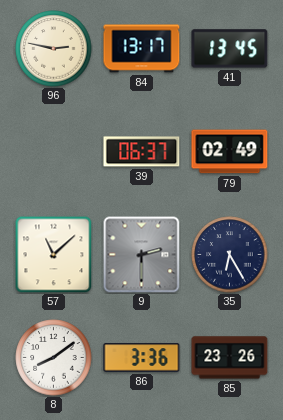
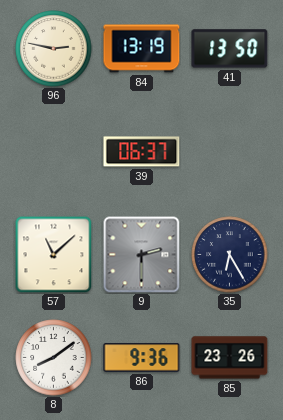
84: 13:17 -> 13:19 (142, 49)
41: 13:45 -> 13:50 (230, 49)
79: 02:49 -> none (230, 152)
86: 3:36 -> 9:36 (142, 358)
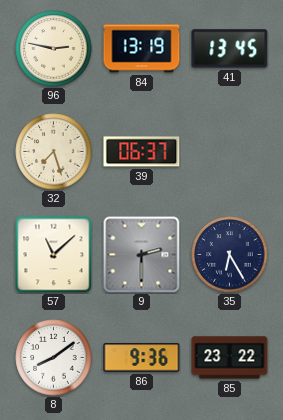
41: 13:50 -> 13:45 (230, 49)
32: none -> 7:27 (54, 152)
85: 23:26 -> 23:22 (230, 358)
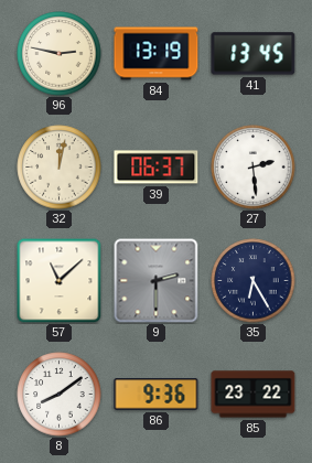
32: 7:27 -> 12:02 (60, 168)
27: none -> 2:29 (254, 168)
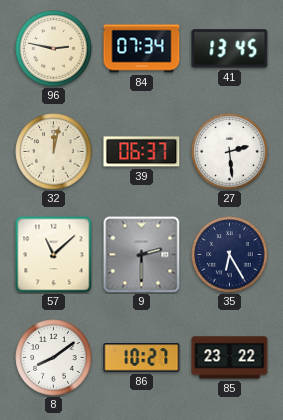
84: 13:19 -> 07:34 (142, 49)
86: 9:36 -> 10:27 (142, 358)
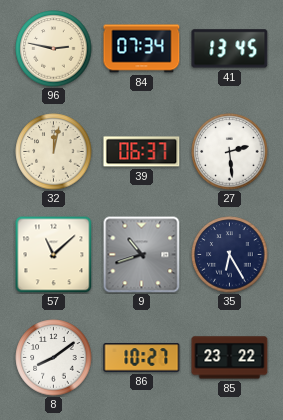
9: 2:30 -> 10:42 (142, 255)
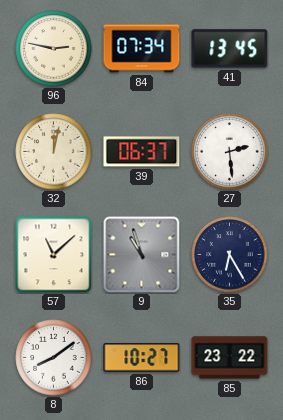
9: 10:42 -> 10:57 (142, 255)
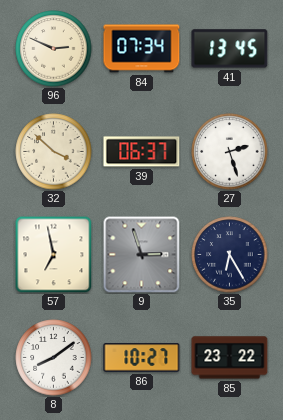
96: 2:47 -> 2:49 (54, 49)
32: 12:02 -> 3:52 (54, 152)
27: 2:29 -> 2:27 (230, 152)
57: 11:08 -> 6:58 (53, 254)
9: 10:57 -> 2:57 (142, 255)
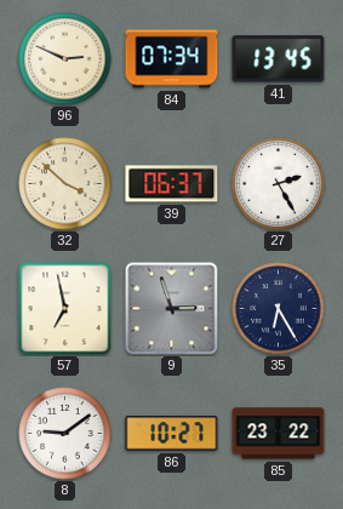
27: 2:27 -> 2:25 (279, 184)
8: 8:09 -> 9:09 (65, 434)
